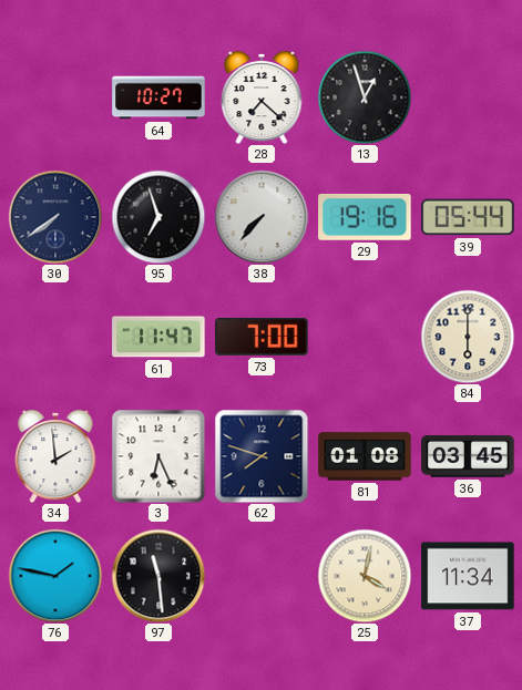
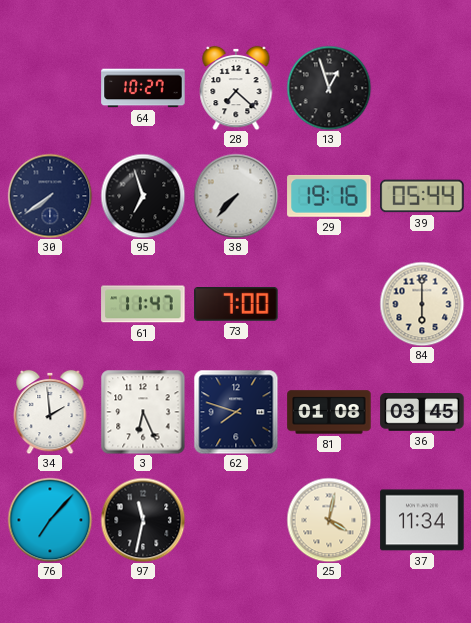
76: 1:47 -> 7:07 (50, 520)
97: 11:29 -> 11:32 (143, 520)
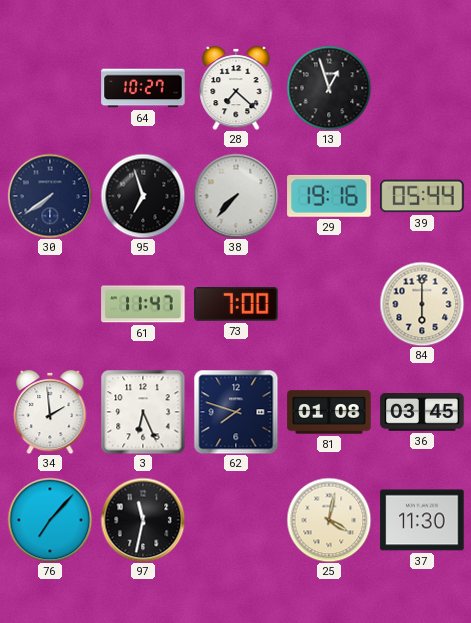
37: 11:34 -> 11:30 (422, 520)
